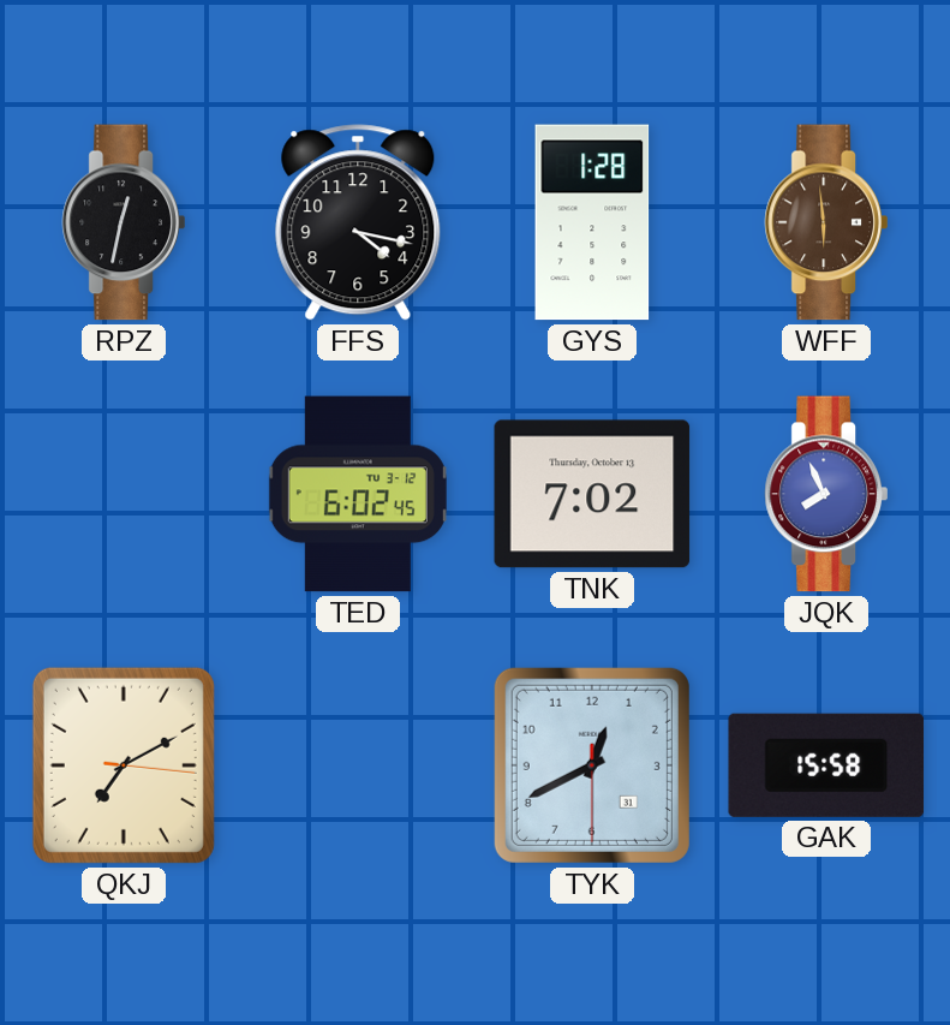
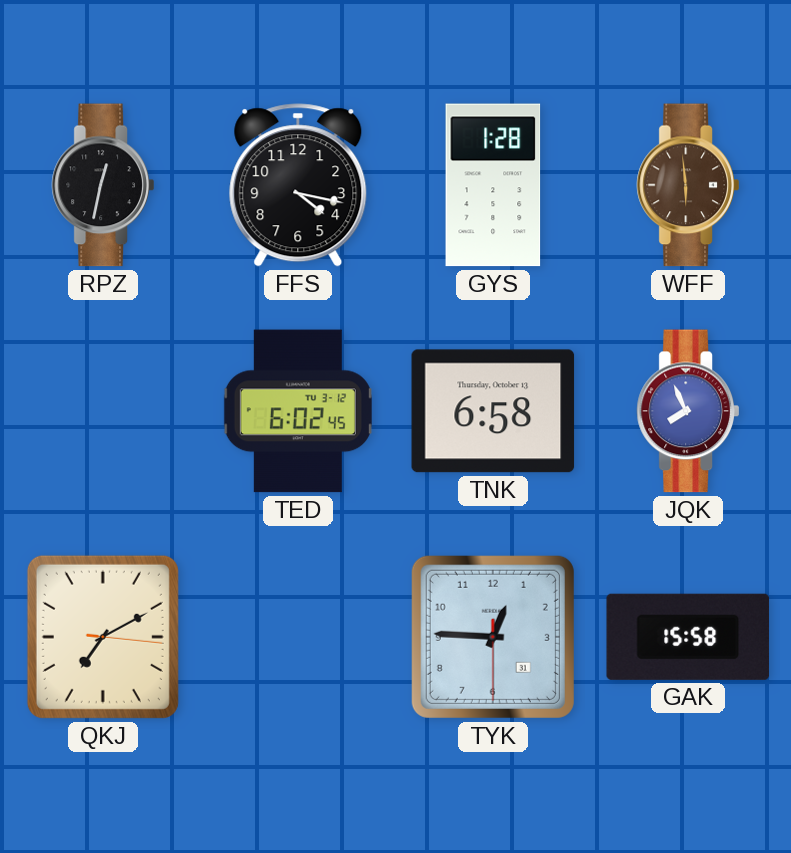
TNK: 7:02 -> 6:58 (493, 411)
TYK: 12:40 -> 12:45 (493, 637)
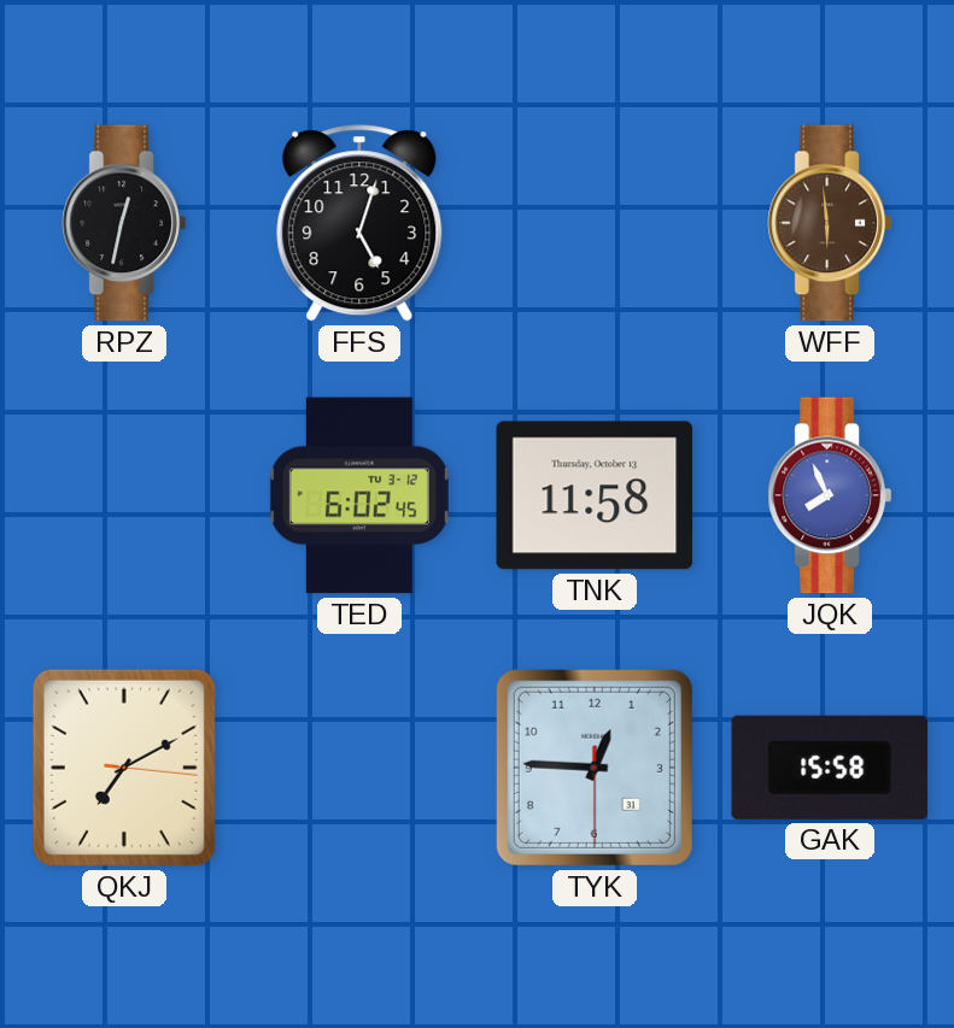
FFS: 4:17 -> 5:03 (359, 223)
GYS: 1:28 -> none (493, 185)
TNK: 6:58 -> 11:58 (595, 495)
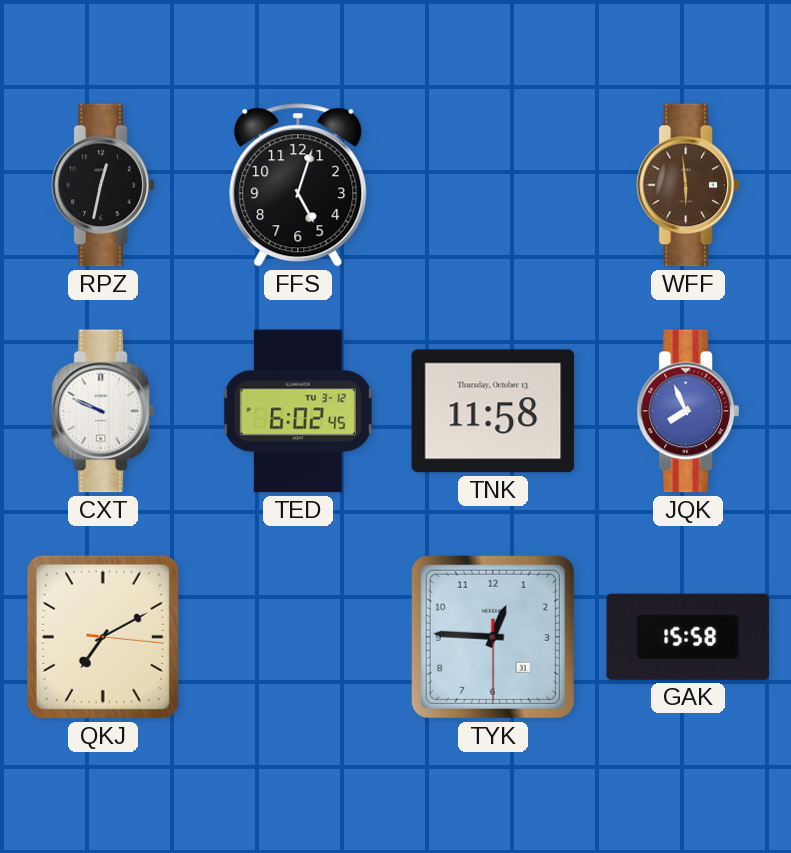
CXT: none -> 9:49 (103, 411)
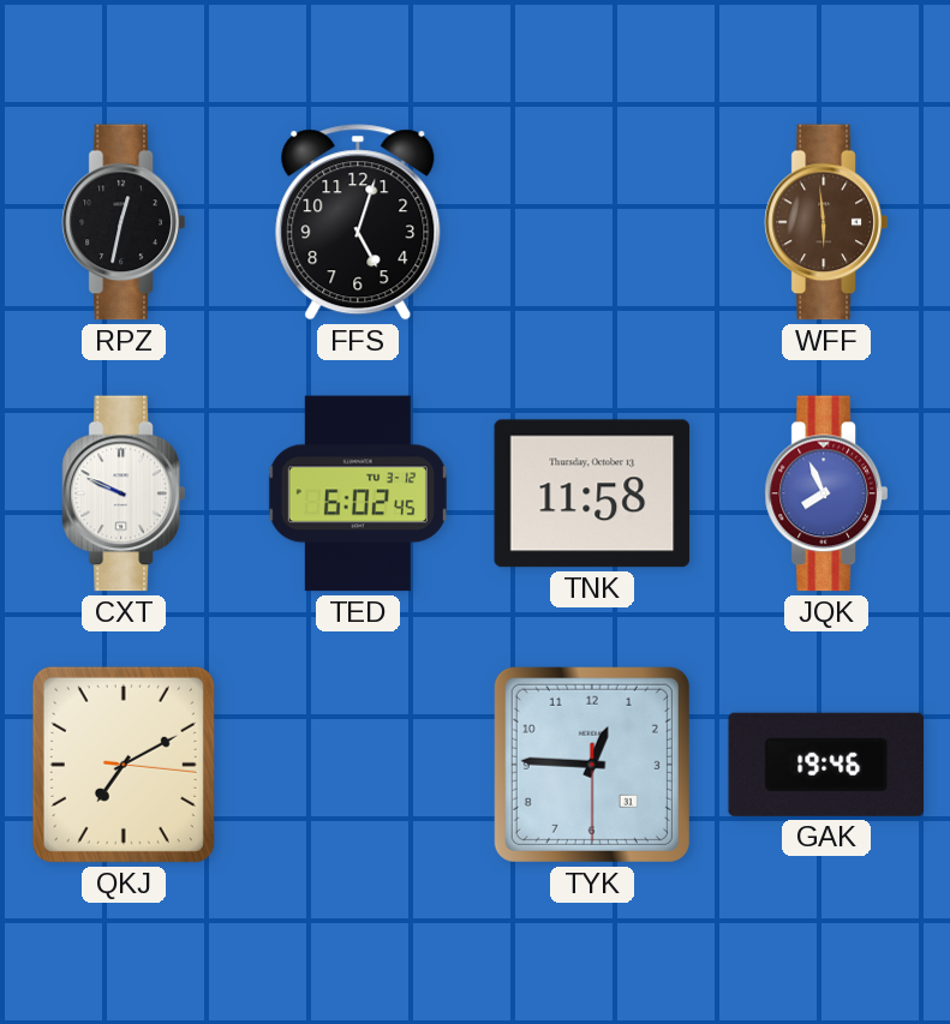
GAK: 15:58 -> 19:46 (826, 765)
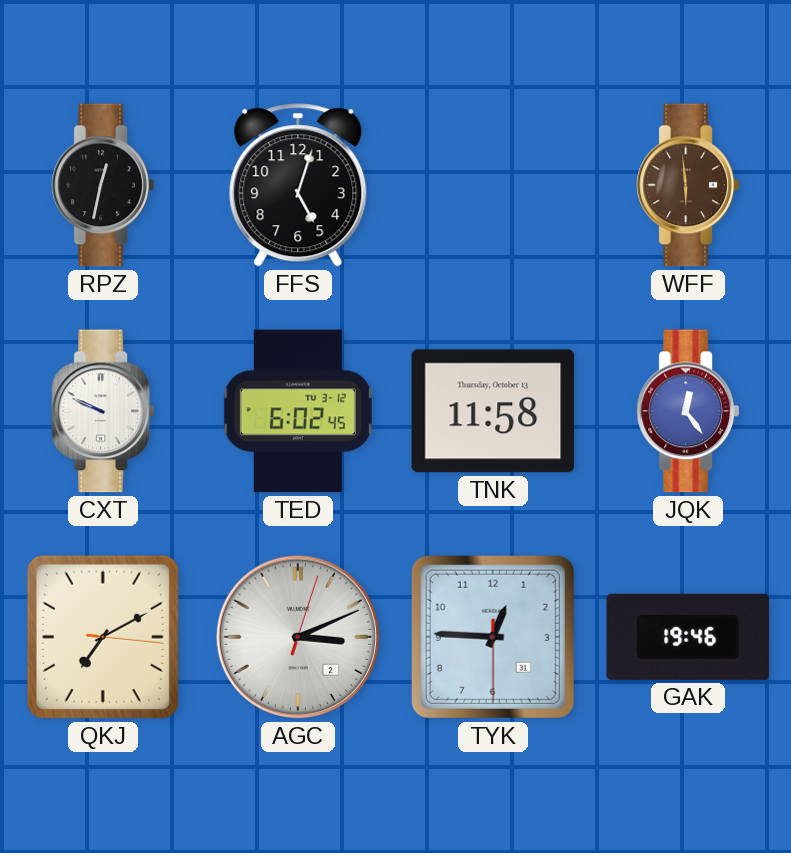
JQK: 7:56 -> 12:24 (688, 411)
AGC: none -> 3:11 (298, 637)
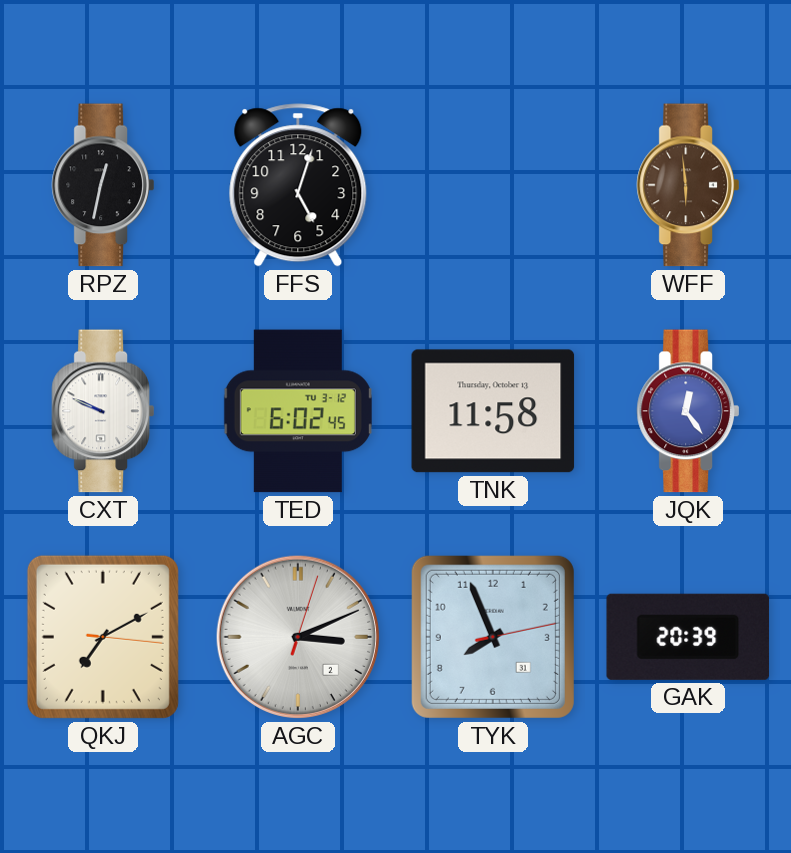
TYK: 12:45 -> 7:56 (493, 637)
GAK: 19:46 -> 20:39 (688, 637)
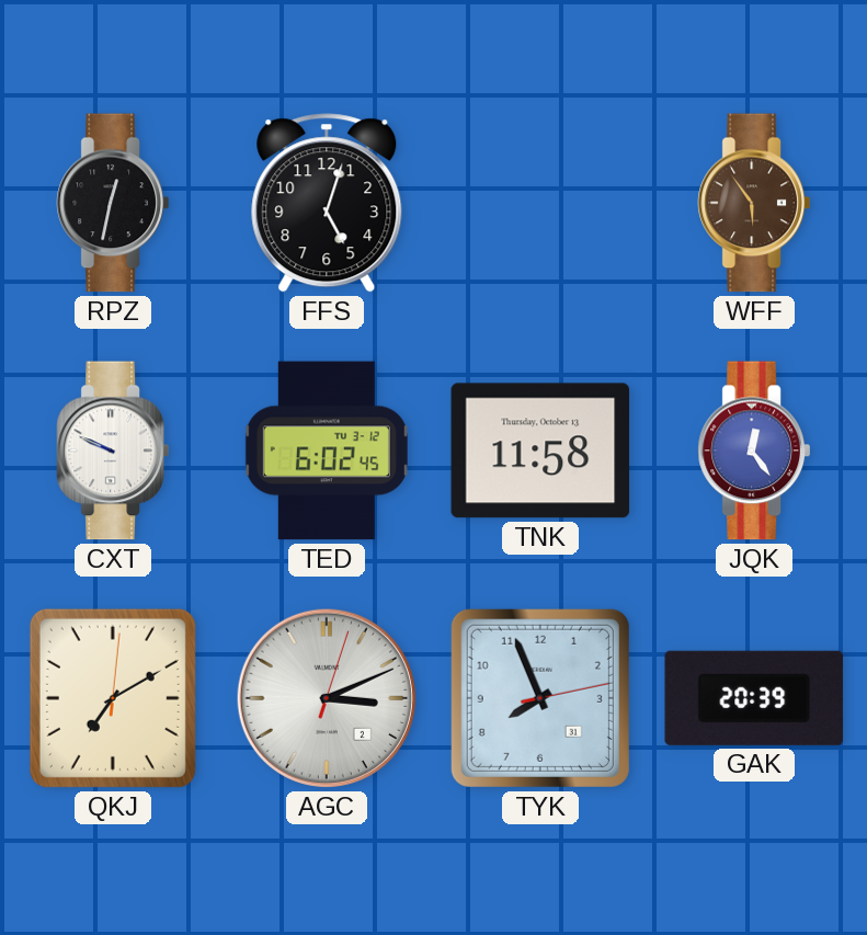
WFF: 5:59 -> 5:54 (754, 203)
QKJ: 7:10:16 -> 7:10:01 (113, 698)
